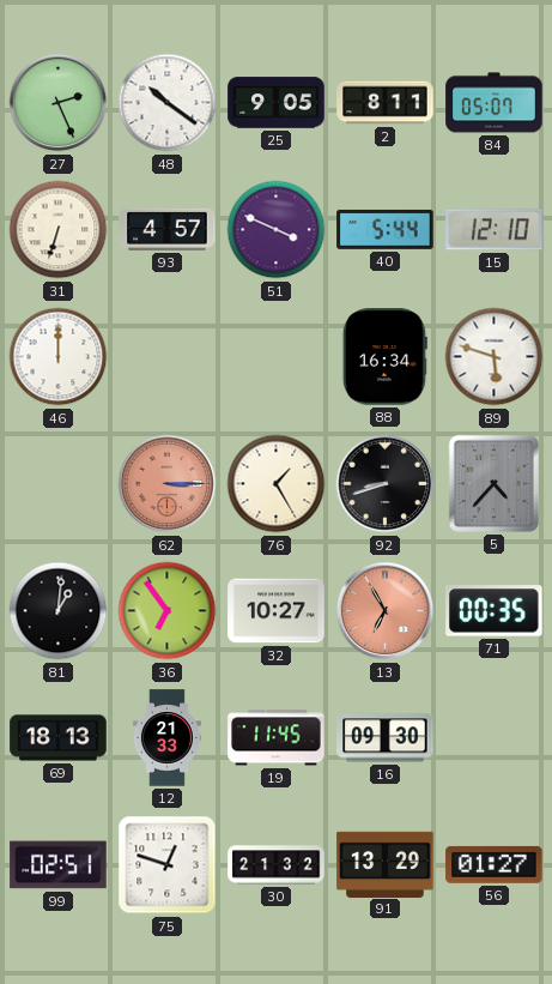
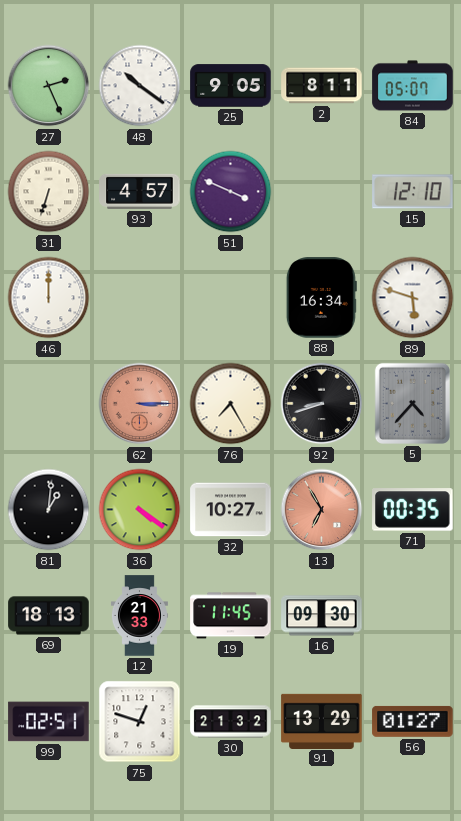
40: 5:44 -> none (386, 229)
76: 1:25 -> 7:25 (231, 404)
36: 6:54 -> 4:21 (140, 510)
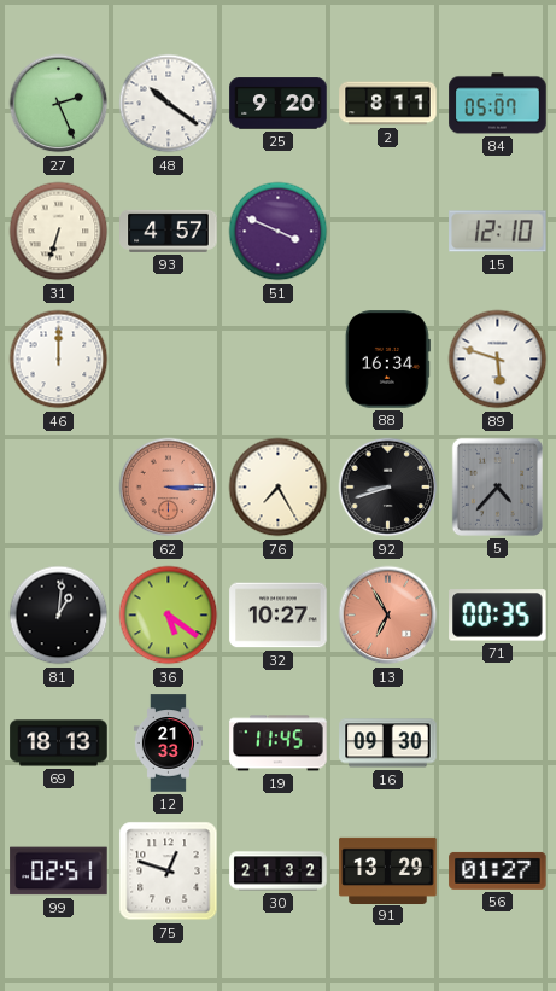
25: 9:05 -> 9:20 (279, 104)
36: 4:21 -> 5:21 (169, 616)
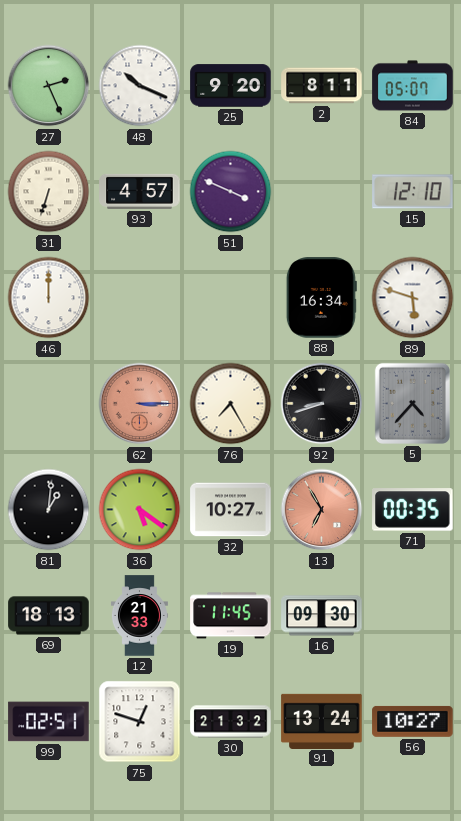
48: 10:21 -> 10:19 (140, 86)
91: 13:29 -> 13:24 (322, 721)
56: 01:27 -> 10:27 (413, 721)
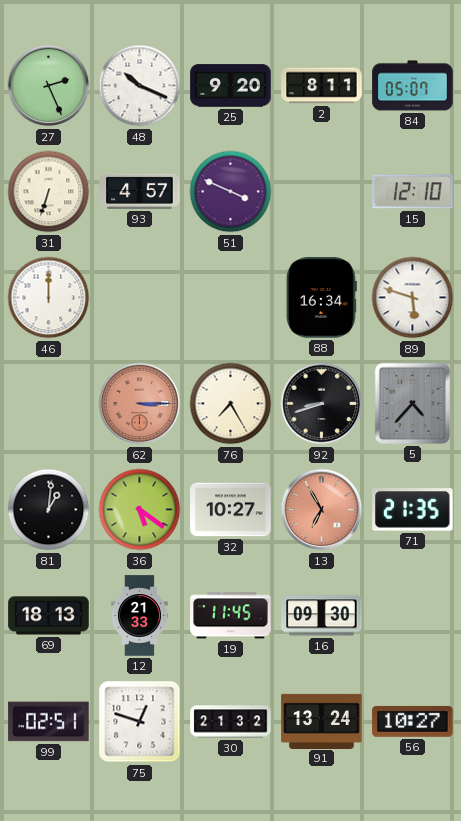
71: 00:35 -> 21:35 (413, 510)
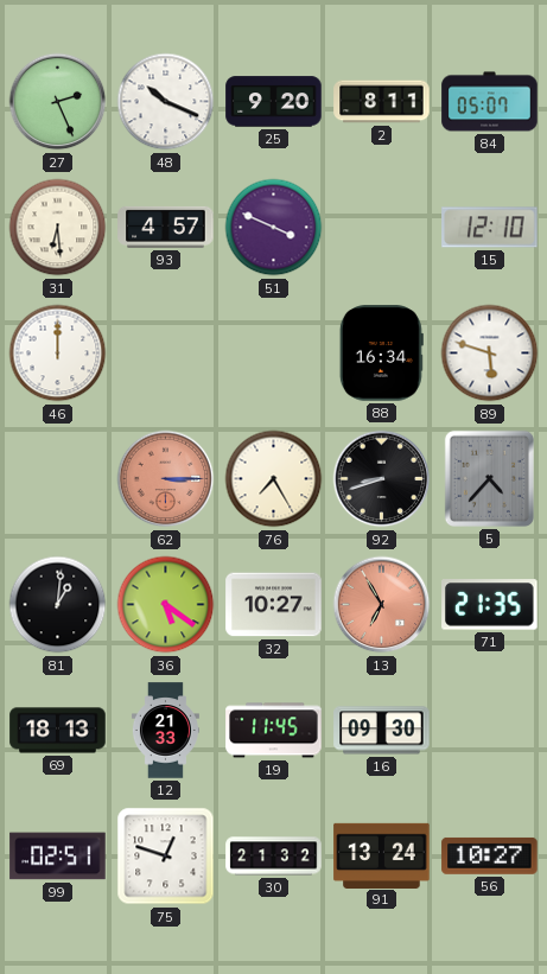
31: 6:33 -> 6:29 (58, 228)
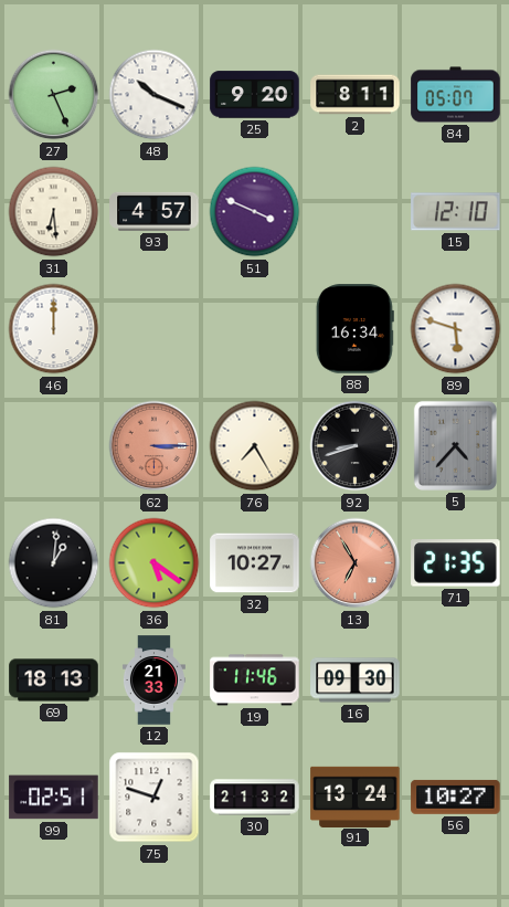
19: 11:45 -> 11:46 (255, 681)
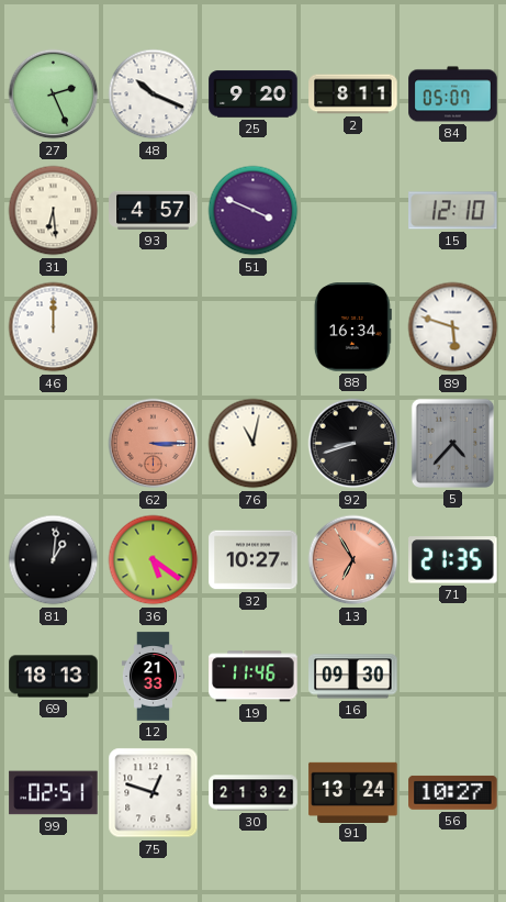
76: 7:25 -> 11:02 (254, 444)
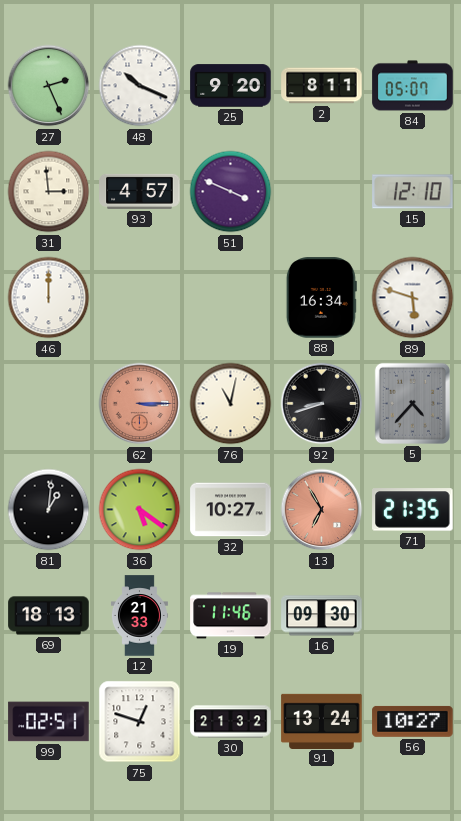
31: 6:29 -> 2:59 (49, 192)
